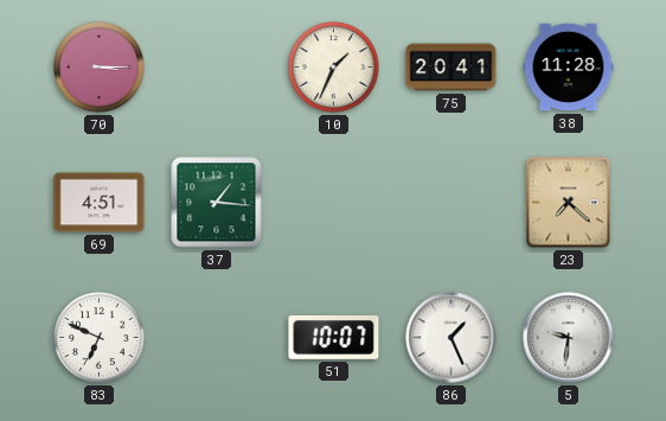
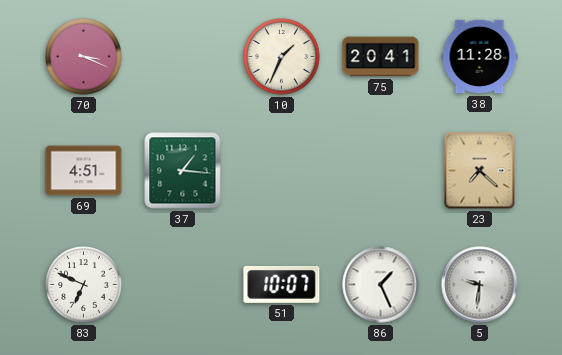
70: 3:15 -> 3:19 (84, 57)
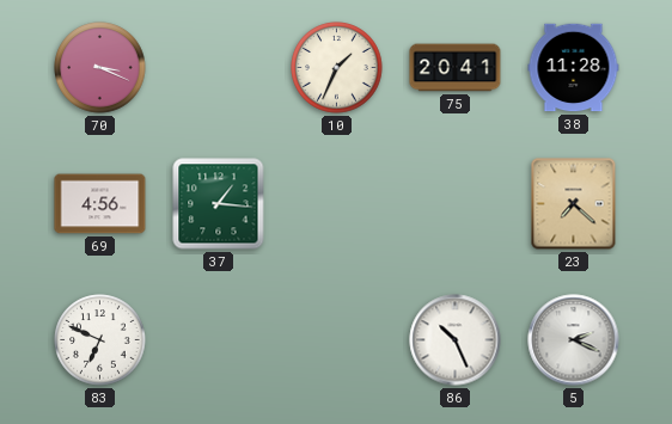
69: 4:51 -> 4:56 (100, 204)
51: 10:07 -> none (282, 285)
86: 1:26 -> 10:26 (456, 340)
5: 9:31 -> 2:19 (574, 340)
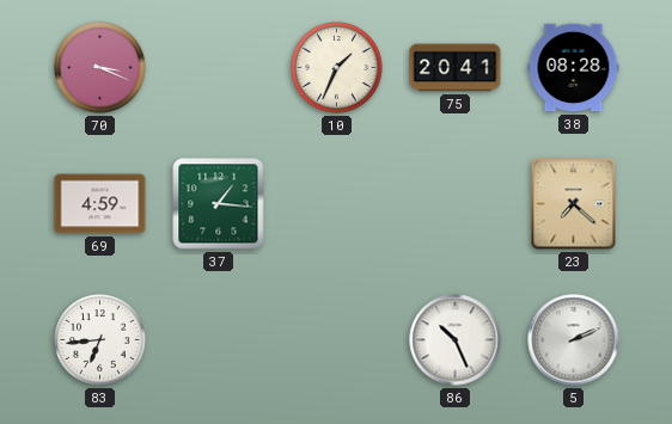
38: 11:28 -> 08:28 (574, 68)
69: 4:56 -> 4:59 (100, 204)
83: 6:49 -> 6:44 (100, 340)
5: 2:19 -> 2:11 (574, 340)
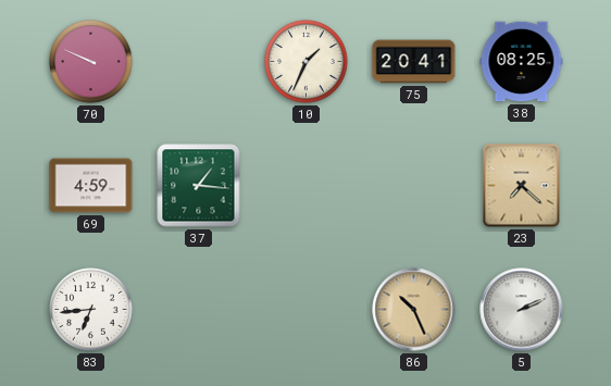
70: 3:19 -> 9:49 (91, 62)
38: 08:28 -> 08:25 (522, 62)
86 dial: white -> champagne (414, 310)
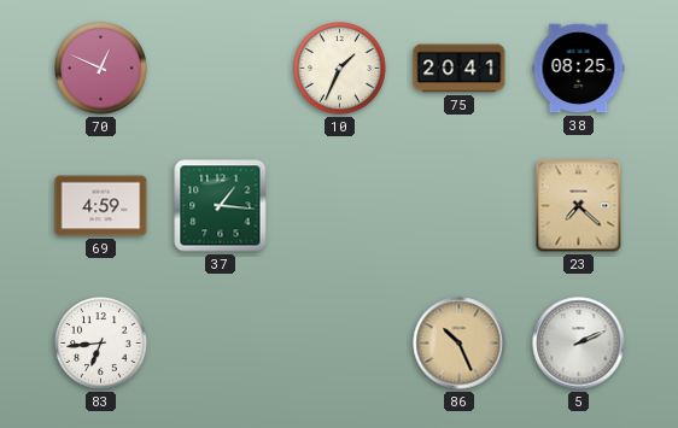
70: 9:49 -> 12:49 (101, 69)
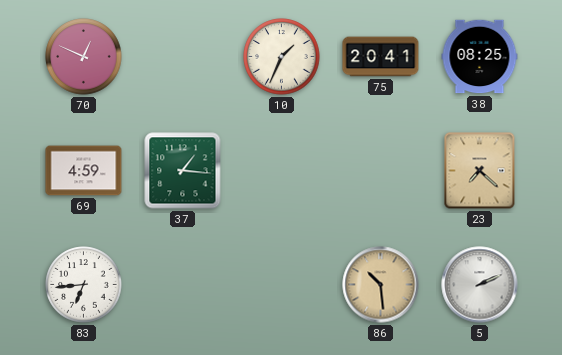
86: 10:26 -> 10:29 (381, 285)
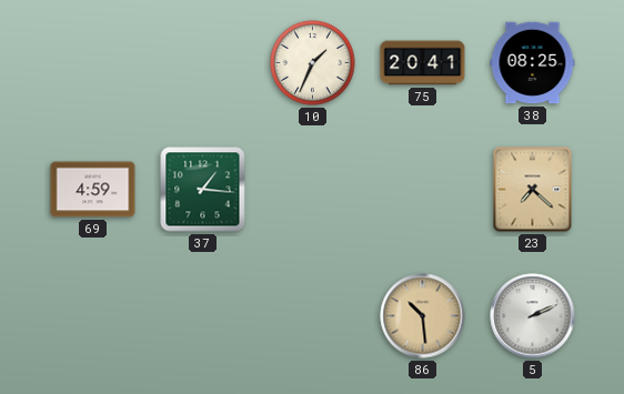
70: 12:49 -> none (84, 57)
83: 6:44 -> none (84, 285)
